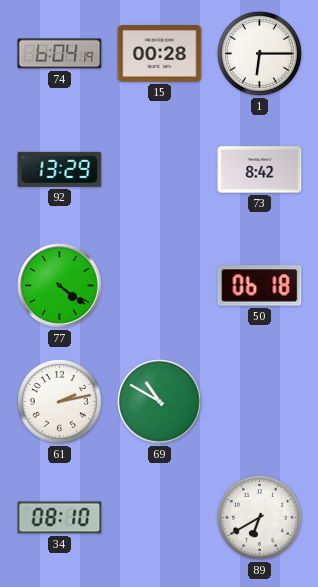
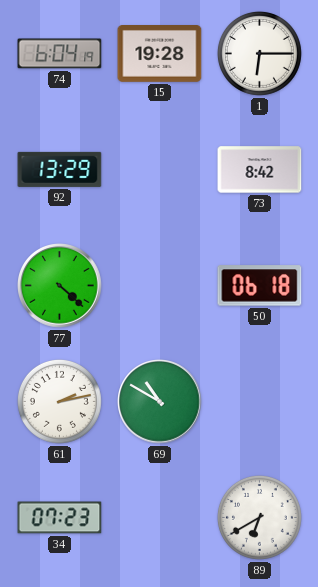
15: 00:28 -> 19:28 (160, 54)
77: 4:21 -> 4:22 (60, 286)
34: 08:10 -> 07:23 (60, 518)
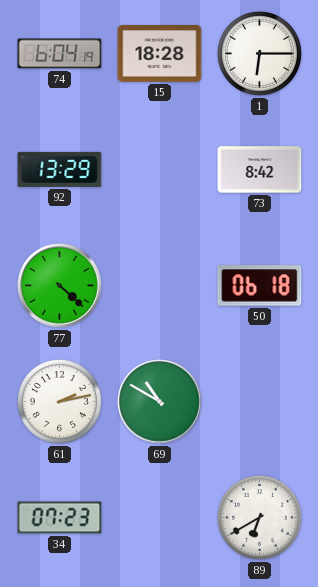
15: 19:28 -> 18:28 (160, 54)
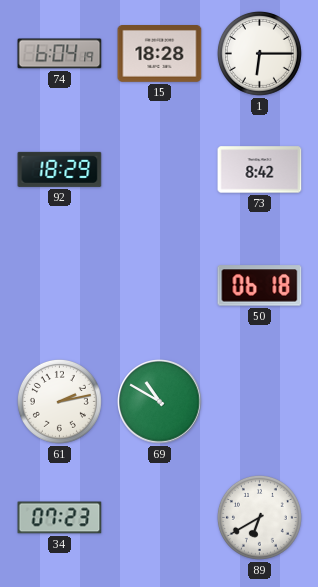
92: 13:29 -> 18:29 (60, 169)
77: 4:22 -> none (60, 286)
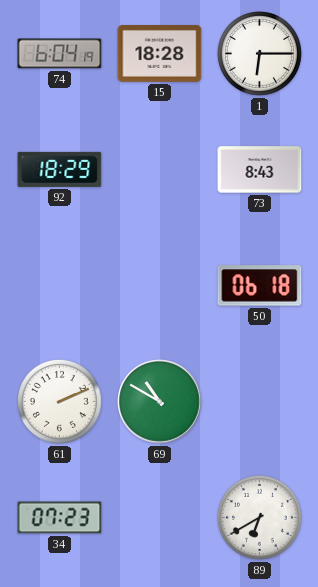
73: 8:42 -> 8:43 (260, 170)
61: 2:13 -> 2:11 (59, 401)
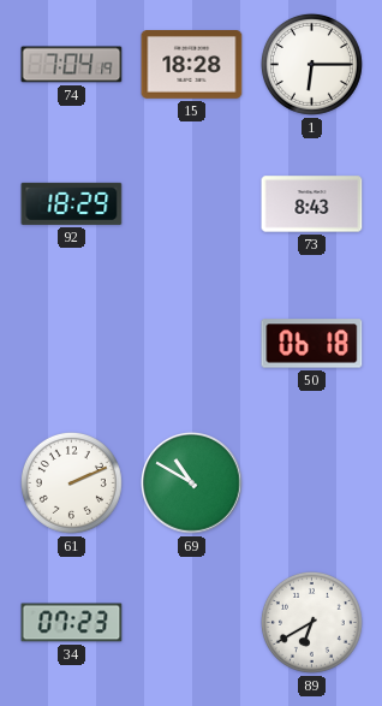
74: 6:04 -> 7:04 (72, 65)
